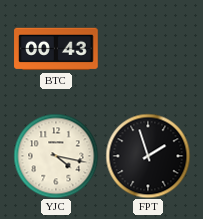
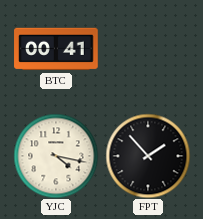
BTC: 00:43 -> 00:41 (56, 49)
FPT: 1:57 -> 1:53 (148, 156)
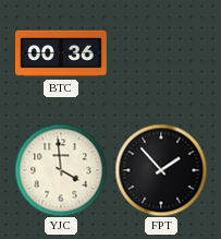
BTC: 00:41 -> 00:36 (61, 53)
YJC: 4:17 -> 3:59 (61, 170)
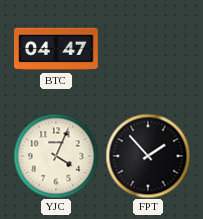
BTC: 00:36 -> 04:47 (56, 49)
YJC: 3:59 -> 4:04 (56, 156)
